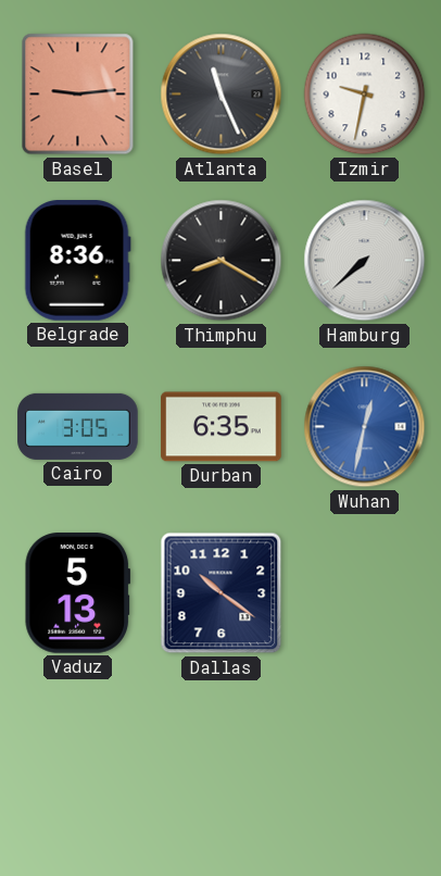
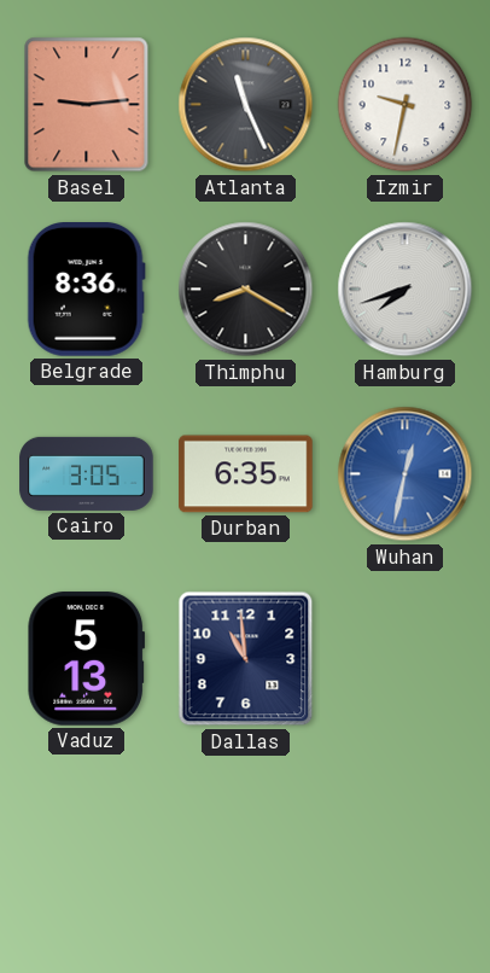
Hamburg: 7:38 -> 7:42 (406, 290)
Dallas: 10:21 -> 10:59 (246, 659)
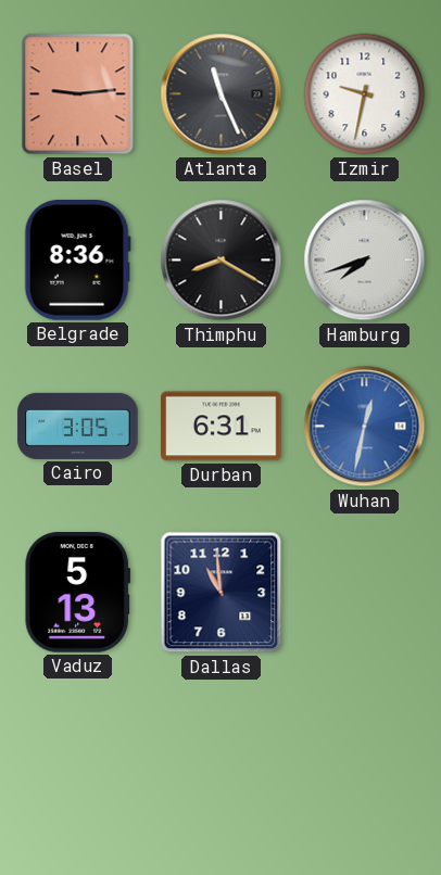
Durban: 6:35 -> 6:31 (222, 427)
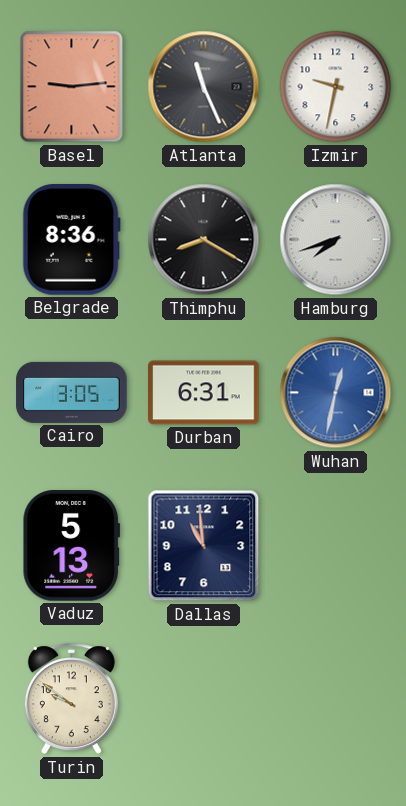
Turin: none -> 9:51 (71, 699)
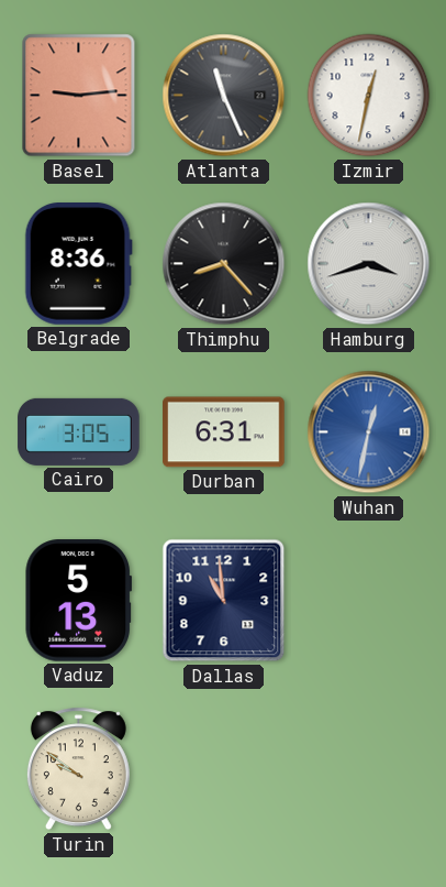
Izmir: 9:32 -> 12:32 (369, 96)
Thimphu: 8:20 -> 8:23 (224, 264)
Hamburg: 7:42 -> 3:42 (369, 264)
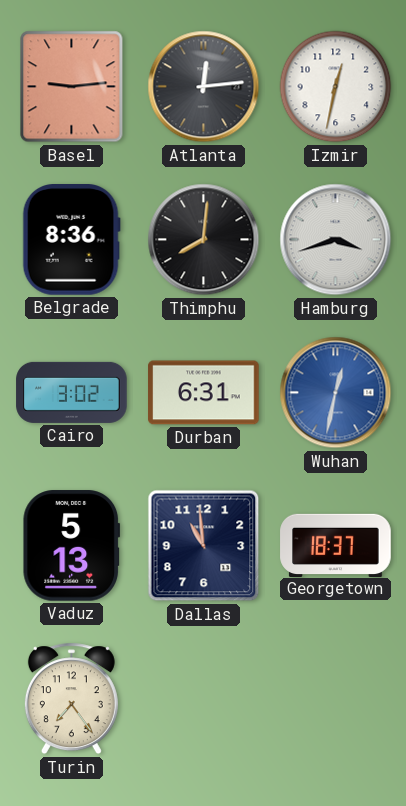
Atlanta: 11:26 -> 12:14 (204, 87)
Thimphu: 8:23 -> 8:01 (204, 240)
Cairo: 3:05 -> 3:02 (72, 392)
Georgetown: none -> 18:37 (336, 545)
Turin: 9:51 -> 7:24 (71, 699)
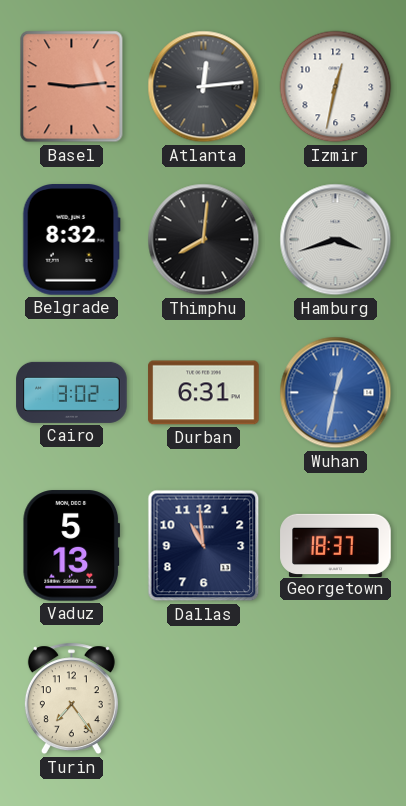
Belgrade: 8:36 -> 8:32 (71, 240)
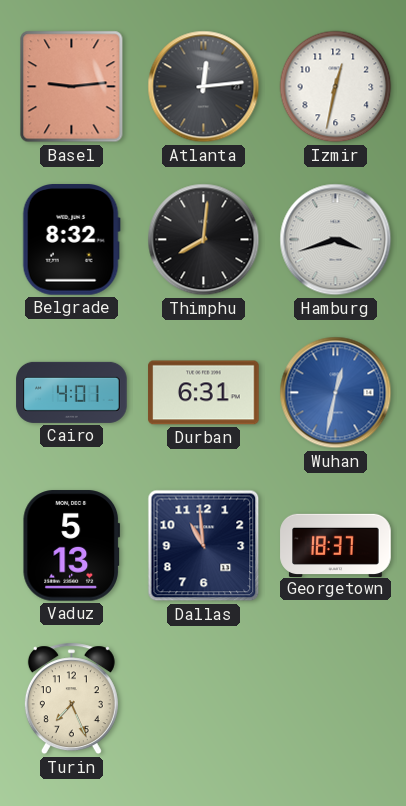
Cairo: 3:02 -> 4:01 (72, 392)
Turin: 7:24 -> 7:26 (71, 699)
